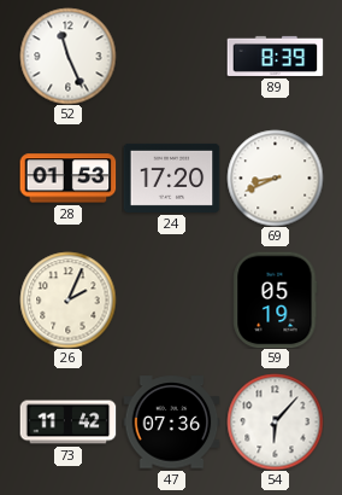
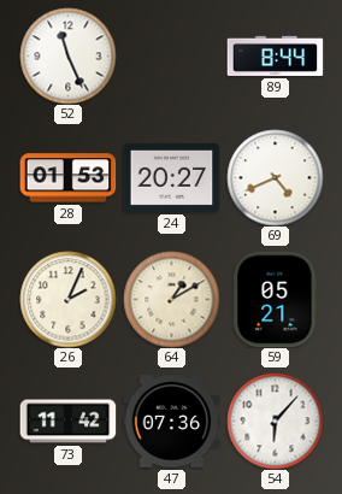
89: 8:39 -> 8:44 (275, 55)
24: 17:20 -> 20:27 (171, 177)
69: 8:41 -> 4:41 (275, 177)
64: none -> 1:10 (171, 299)
59: 05:19 -> 05:21 (276, 299)
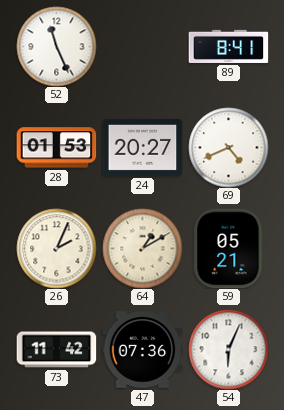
89: 8:44 -> 8:41 (228, 46)
54: 6:07 -> 6:04 (228, 349)
